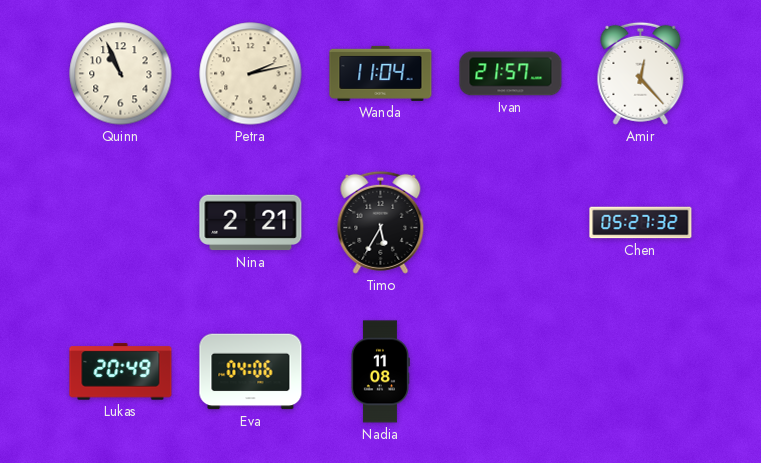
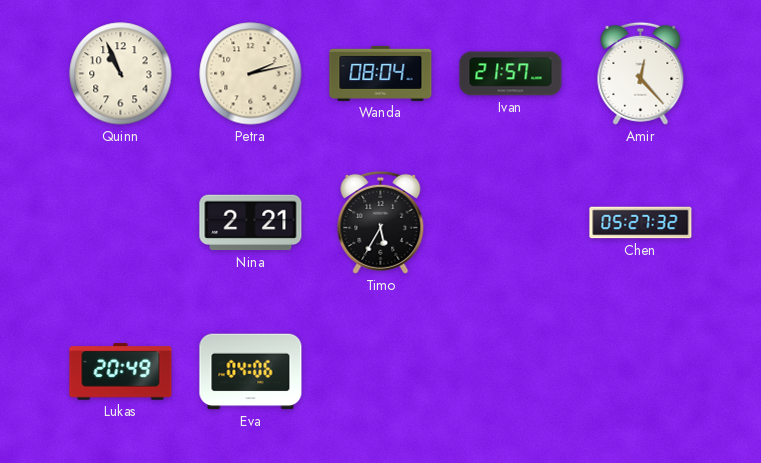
Wanda: 11:04 -> 08:04 (381, 73)
Nadia: 11:08 -> none (380, 372)
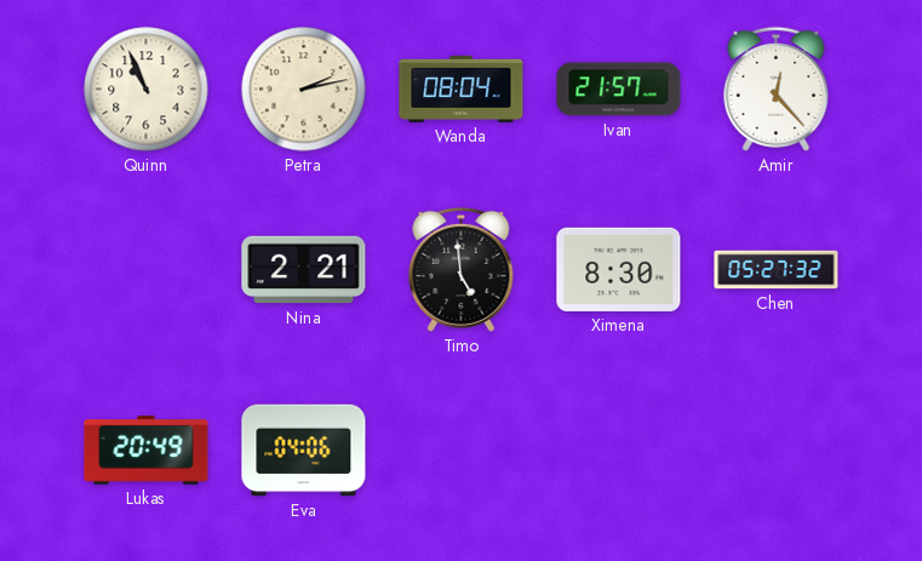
Timo: 5:35 -> 4:59 (462, 269)
Ximena: none -> 8:30 (619, 269)
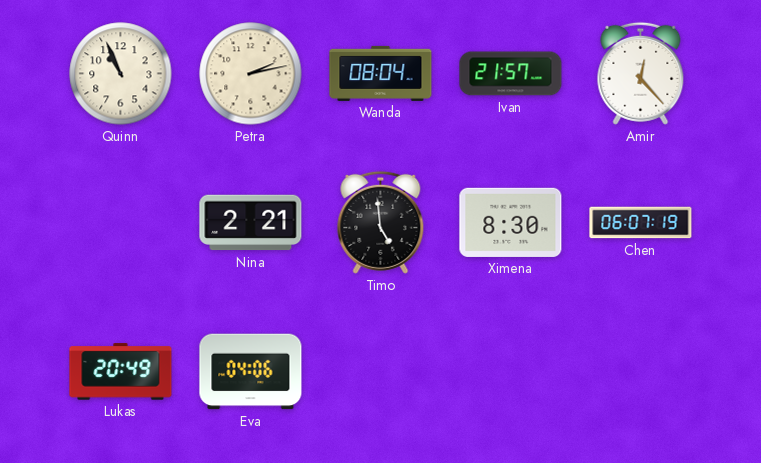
Chen: 05:27 -> 06:07 (641, 223)
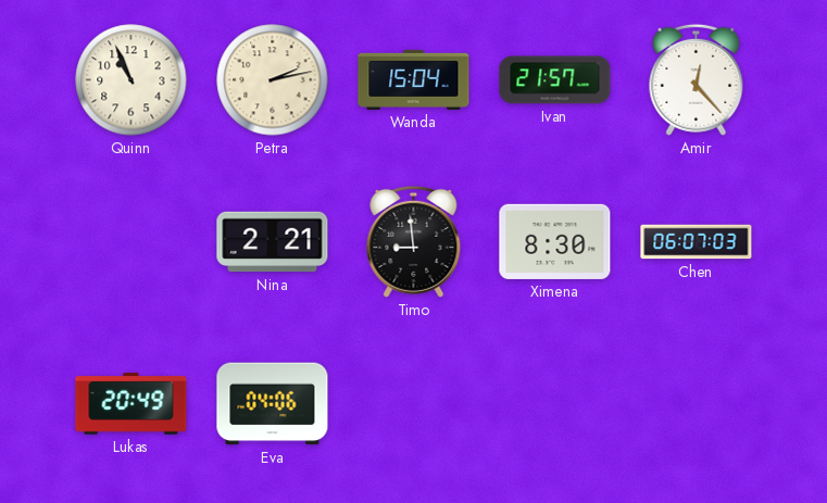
Wanda: 08:04 -> 15:04 (414, 79)
Timo: 4:59 -> 8:59 (414, 241)
Chen: 06:07:19 -> 06:07:03 (697, 242)
